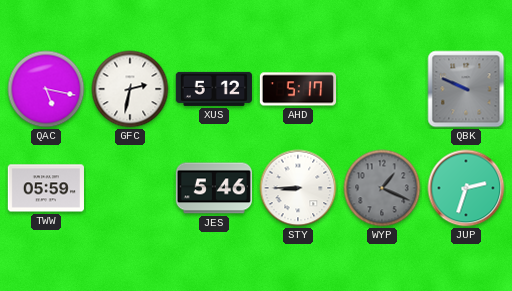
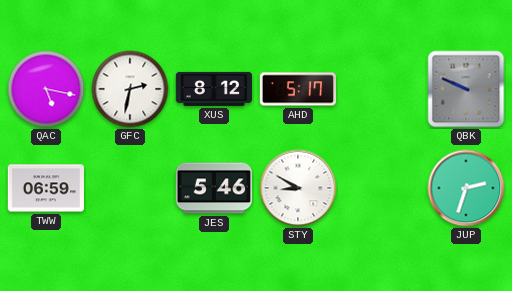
XUS: 5:12 -> 8:12 (213, 89)
TWW: 05:59 -> 06:59 (45, 188)
STY: 8:45 -> 8:50 (298, 188)
WYP: 1:19 -> none (382, 188)
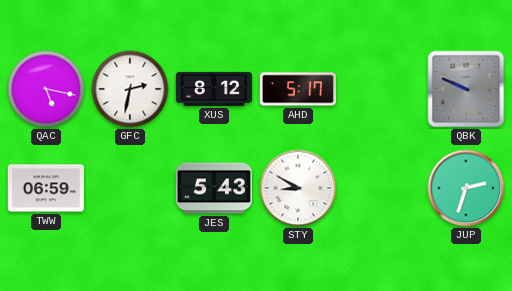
JES: 5:46 -> 5:43 (213, 188)
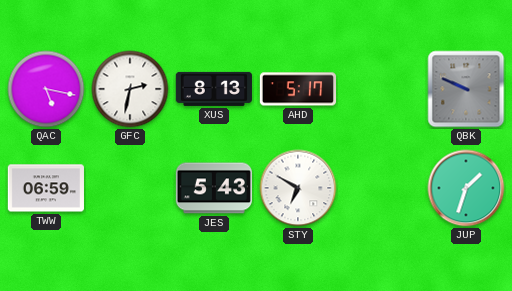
XUS: 8:12 -> 8:13 (213, 89)
STY: 8:50 -> 6:50 (298, 188)
JUP: 2:33 -> 1:33 (466, 188)
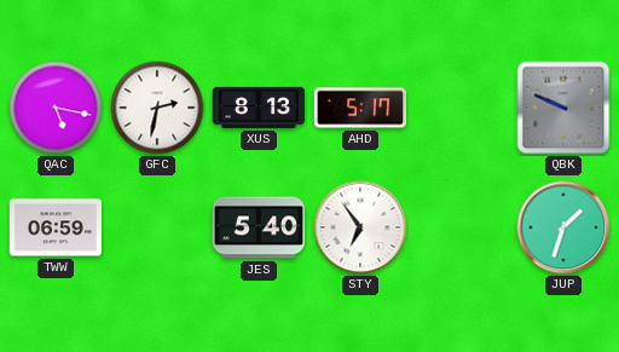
JES: 5:43 -> 5:40 (258, 227)
STY: 6:50 -> 6:54 (360, 227)
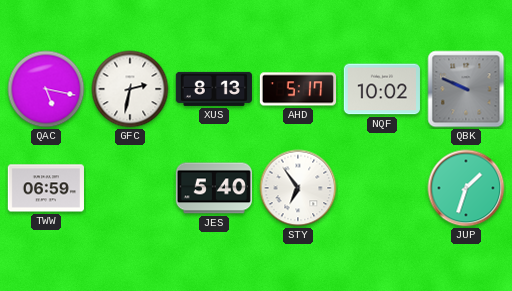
NQF: none -> 10:02 (382, 89)
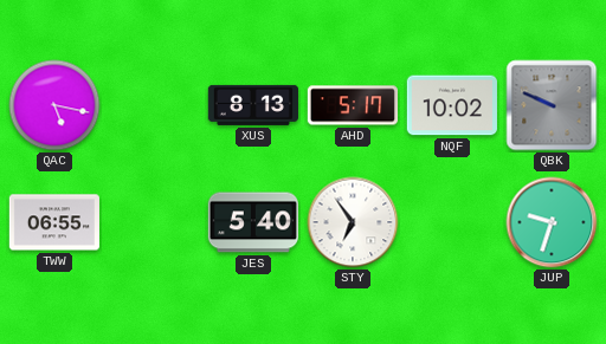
GFC: 2:32 -> none (130, 89)
TWW: 06:59 -> 06:55 (53, 222)
JUP: 1:33 -> 9:33 (552, 222)
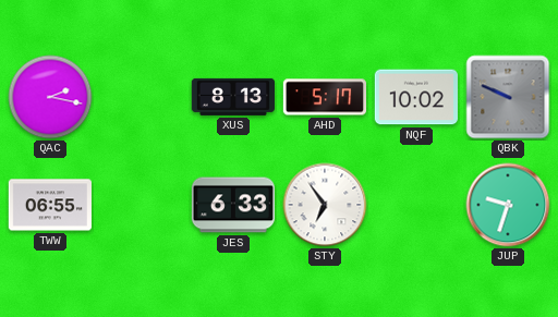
QAC: 5:17 -> 2:17 (50, 97)
JES: 5:40 -> 6:33 (232, 205)
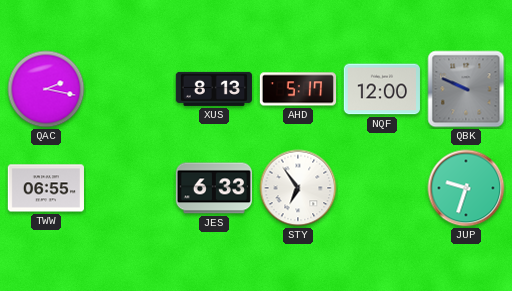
NQF: 10:02 -> 12:00 (382, 89)
